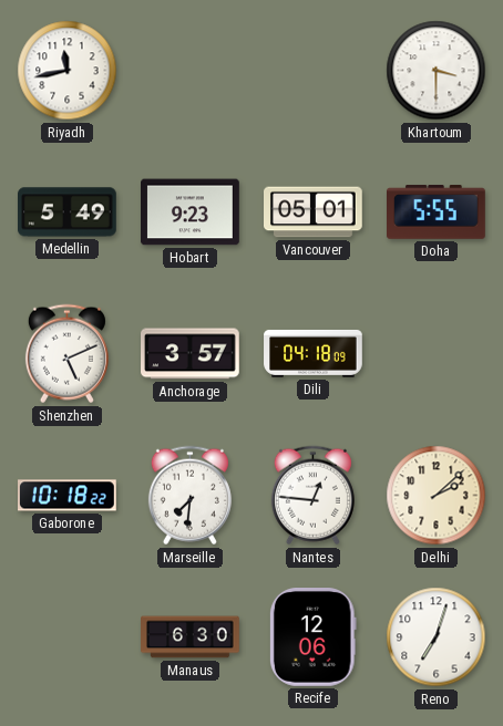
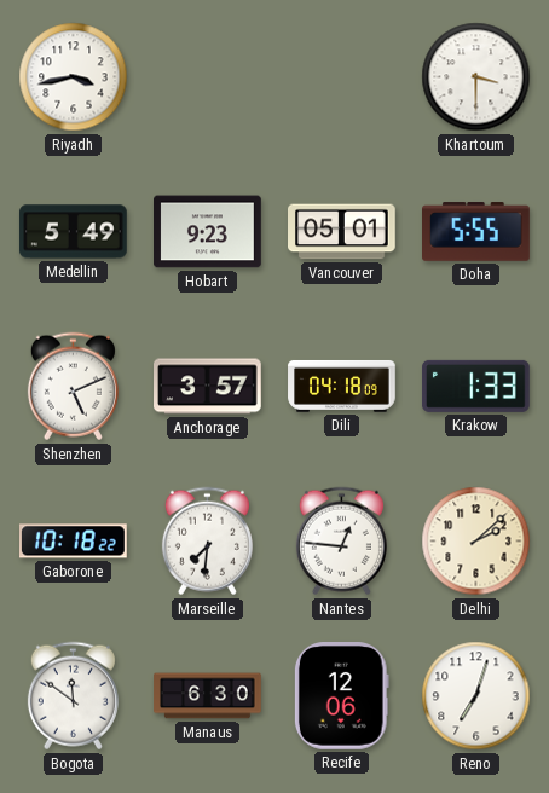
Riyadh: 11:43 -> 3:43 (74, 77)
Krakow: none -> 1:33 (476, 386)
Bogota: none -> 11:51 (73, 696)
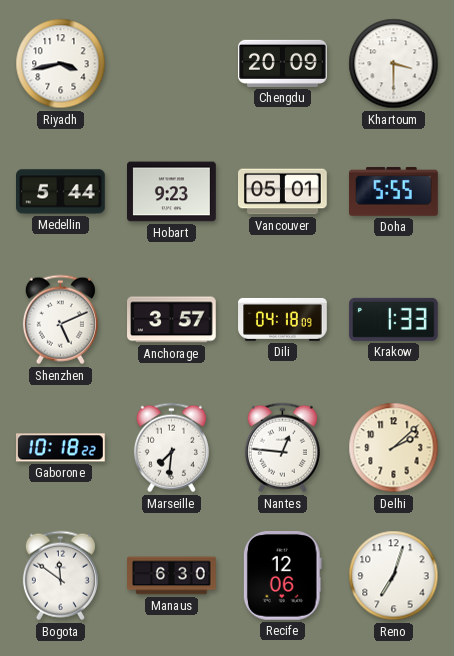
Chengdu: none -> 20:09 (283, 63)
Medellin: 5:49 -> 5:44 (61, 192)
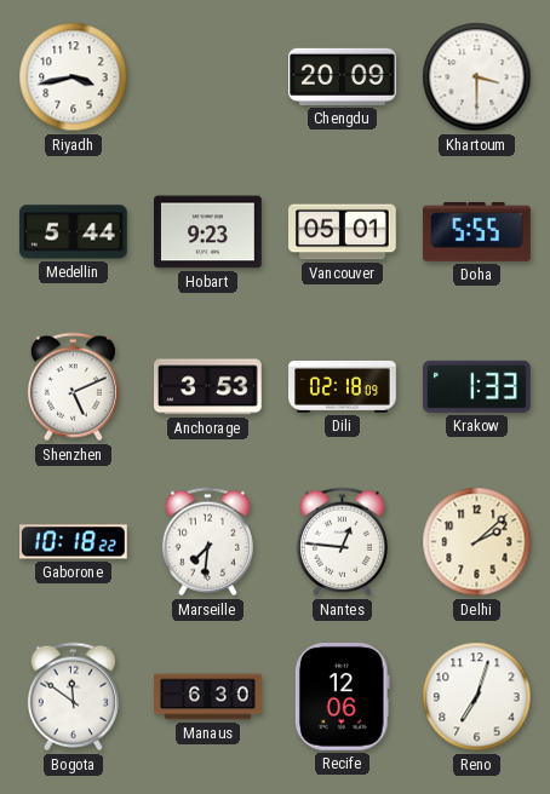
Anchorage: 3:57 -> 3:53 (208, 387)
Dili: 04:18 -> 02:18 (343, 386)
